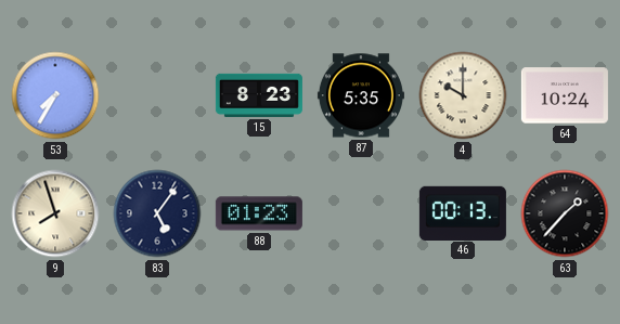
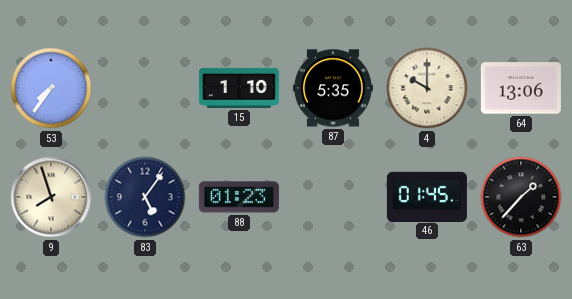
53: 7:35 -> 7:36 (51, 88)
15: 8:23 -> 1:10 (239, 88)
64: 10:24 -> 13:06 (521, 88)
46: 00:13 -> 01:45 (427, 196)
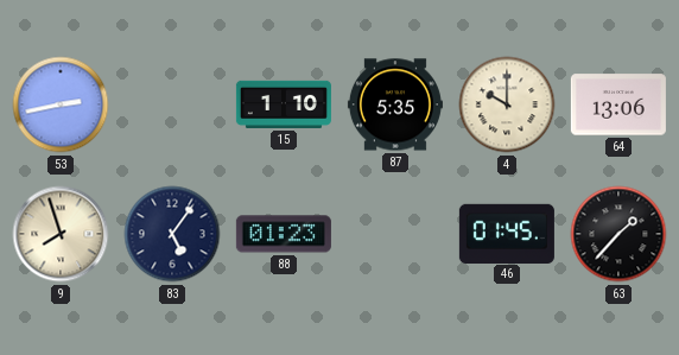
53: 7:36 -> 2:43 (61, 104)
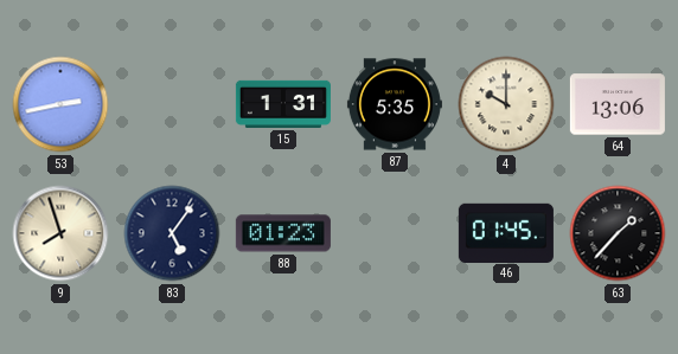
15: 1:10 -> 1:31 (283, 104)
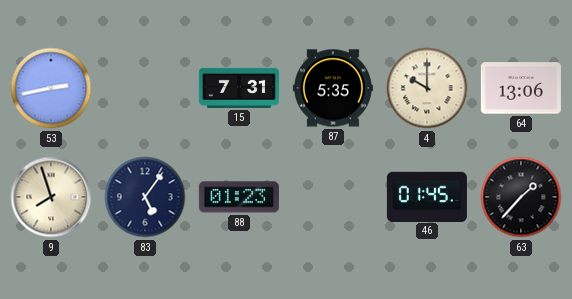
15: 1:31 -> 7:31 (239, 88)
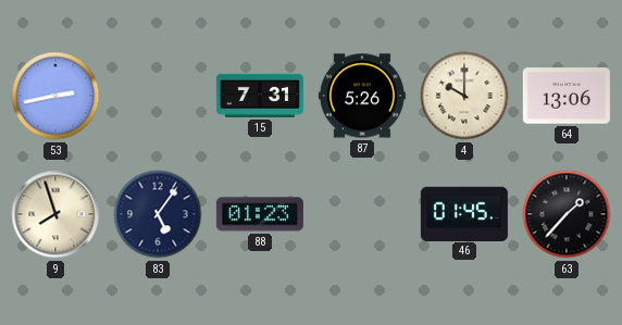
87: 5:35 -> 5:26 (362, 96)
